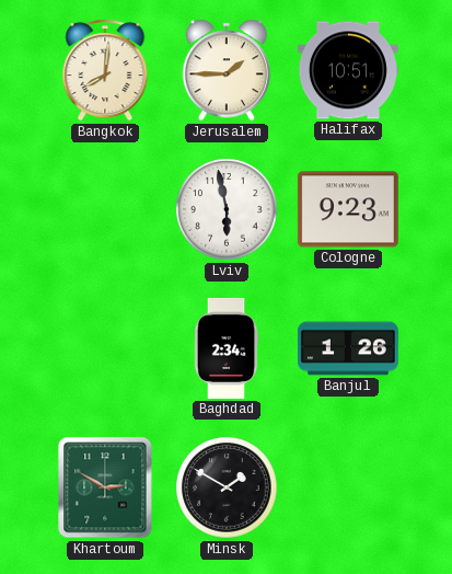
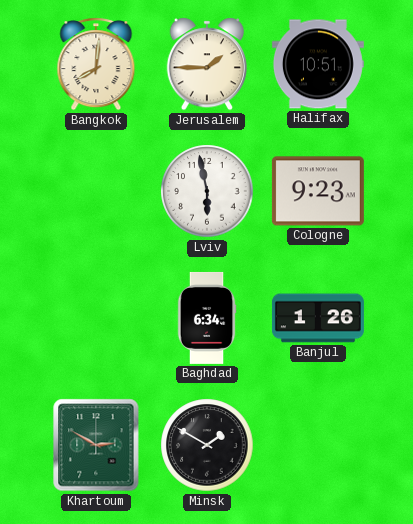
Baghdad: 2:34 -> 6:34 (207, 318)
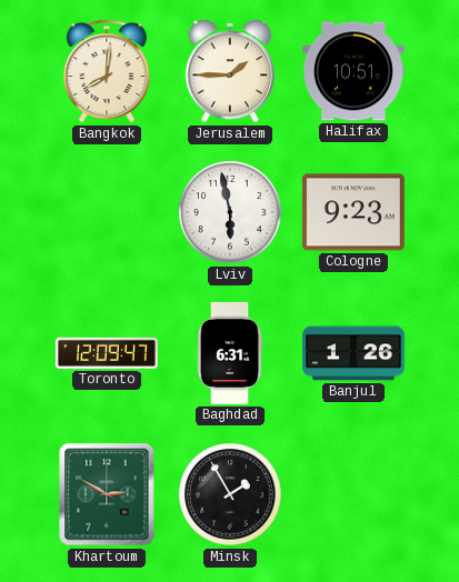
Toronto: none -> 12:09 (107, 353)
Baghdad: 6:34 -> 6:31 (230, 353)
Minsk: 1:50 -> 1:55 (230, 494)
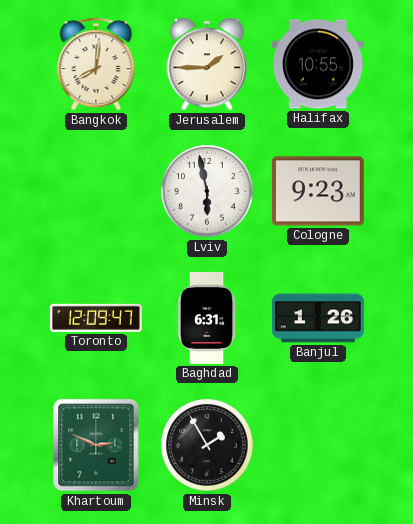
Halifax: 10:51 -> 10:55 (318, 64)
Khartoum: 2:50 -> 2:49 (96, 445)
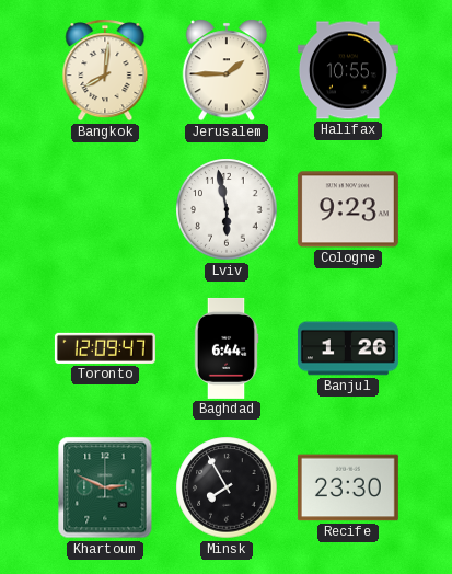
Baghdad: 6:31 -> 6:44 (227, 348)
Minsk: 1:55 -> 7:55 (227, 487)
Recife: none -> 23:30 (348, 487)
